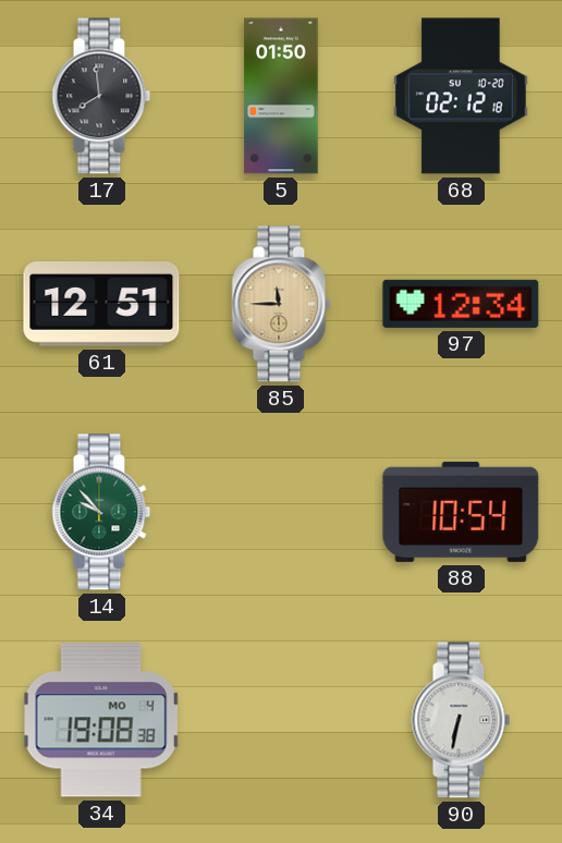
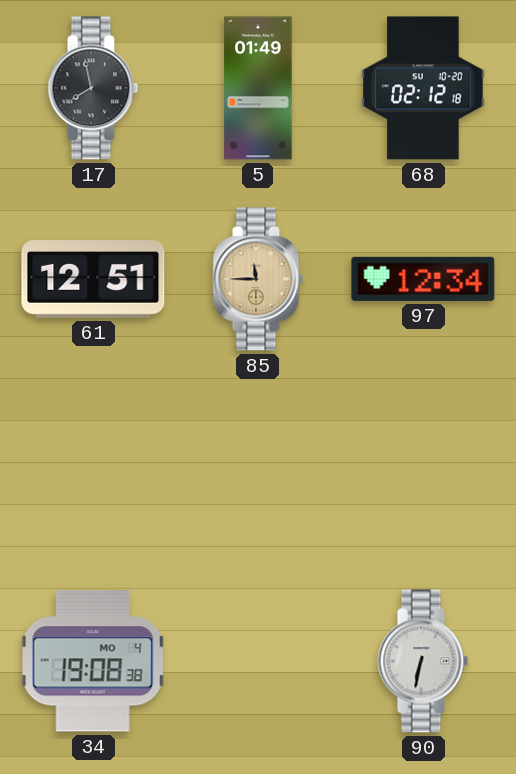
17: 7:59 -> 7:58 (93, 88)
5: 01:50 -> 01:49 (258, 88)
14: 9:53 -> none (101, 512)
88: 10:54 -> none (461, 512)
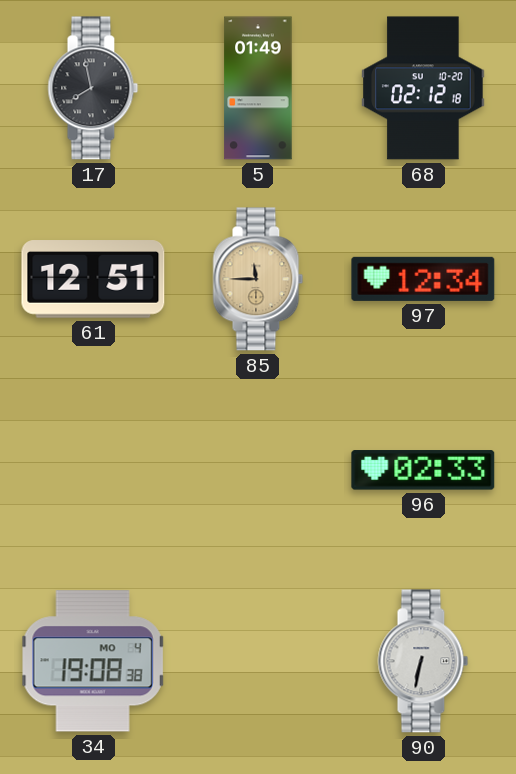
96: none -> 02:33 (423, 470)
